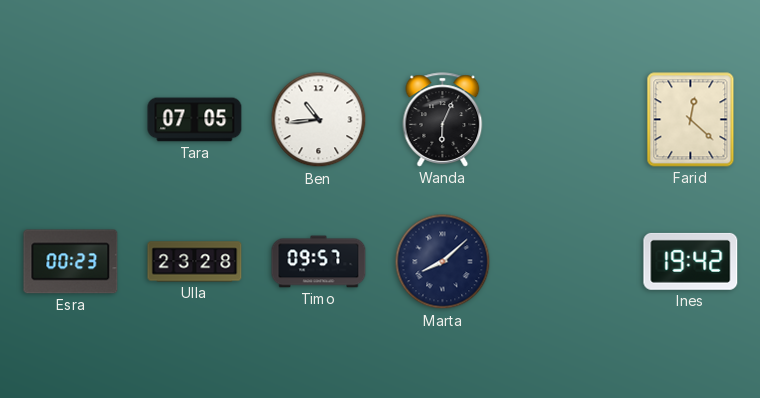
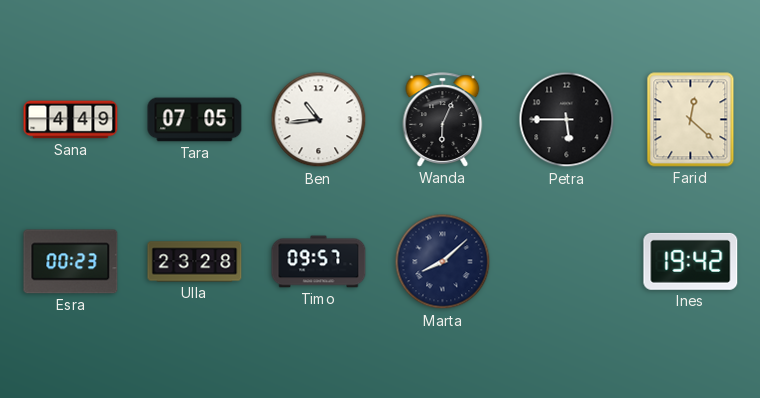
Sana: none -> 4:49 (71, 120)
Petra: none -> 5:45 (567, 120)
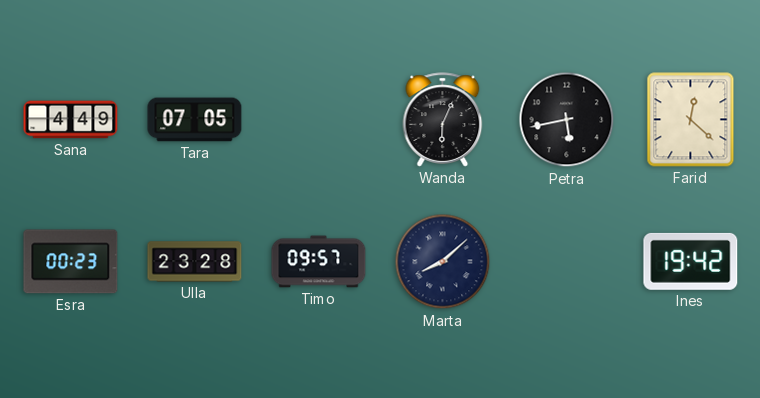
Ben: 10:44 -> none (319, 120)
Petra: 5:45 -> 5:43 (567, 120)
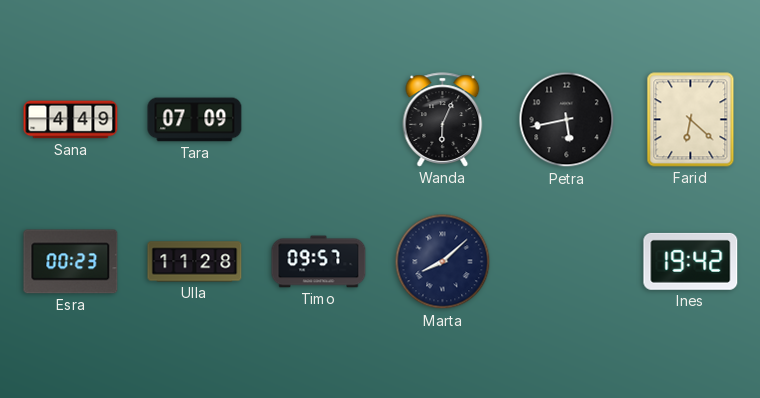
Tara: 07:05 -> 07:09 (195, 120)
Farid: 12:22 -> 6:22 (691, 120)
Ulla: 23:28 -> 11:28 (195, 262)
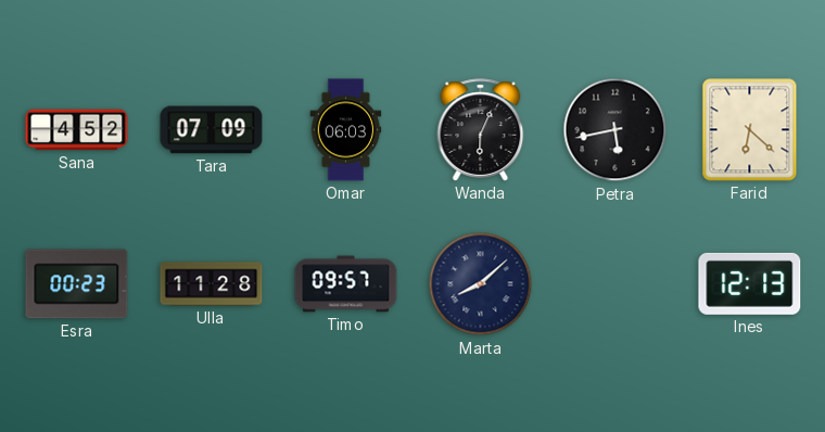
Sana: 4:49 -> 4:52 (77, 130)
Omar: none -> 06:03 (346, 130)
Ines: 19:42 -> 12:13 (750, 283)
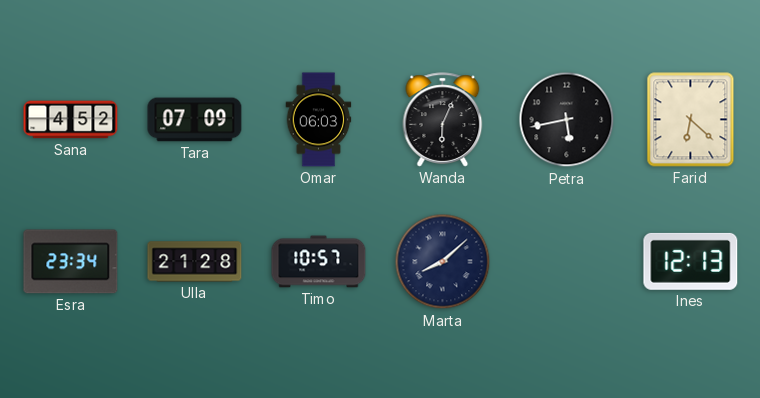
Esra: 00:23 -> 23:34 (71, 262)
Ulla: 11:28 -> 21:28 (195, 262)
Timo: 09:57 -> 10:57 (319, 262)
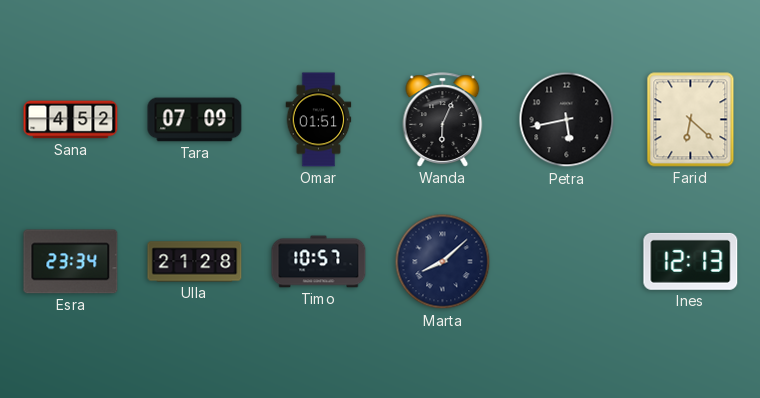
Omar: 06:03 -> 01:51 (319, 120)
